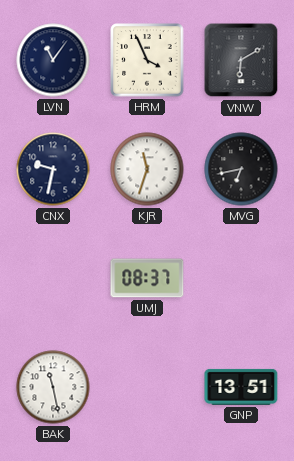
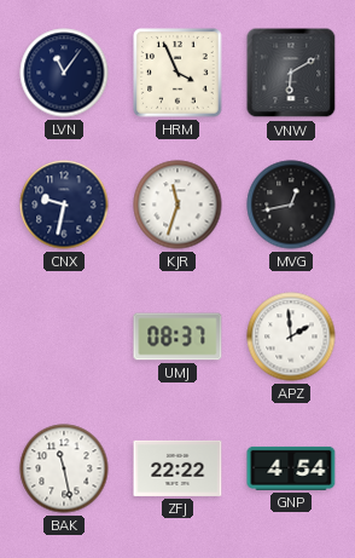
MVG: 6:43 -> 12:43 (291, 205)
APZ: none -> 1:59 (291, 336)
ZFJ: none -> 22:22 (177, 468)
GNP: 13:51 -> 4:54 (291, 468)
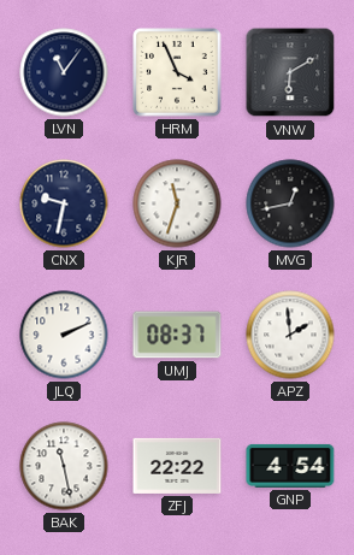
JLQ: none -> 2:11 (64, 335)
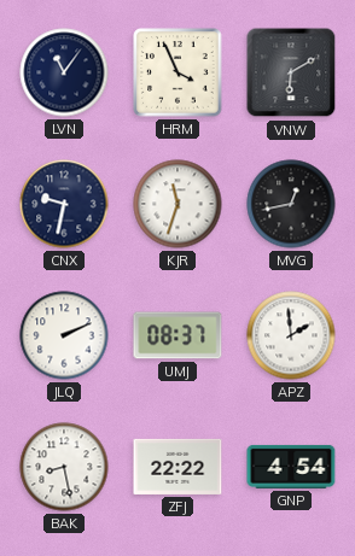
BAK: 11:28 -> 8:28 (64, 467)
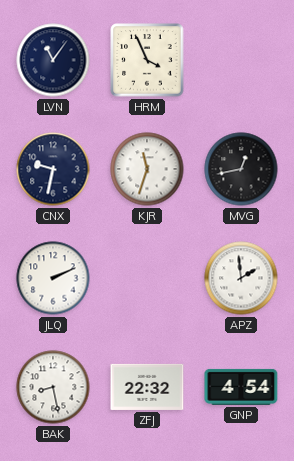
VNW: 6:10 -> none (291, 72)
UMJ: 08:37 -> none (177, 335)
ZFJ: 22:22 -> 22:32 (147, 387)
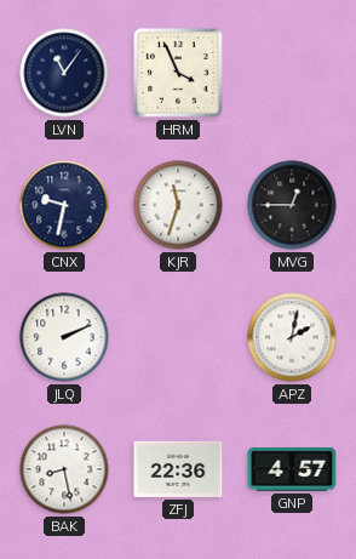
MVG: 12:43 -> 12:45 (292, 205)
APZ: 1:59 -> 2:02 (292, 337)
ZFJ: 22:32 -> 22:36 (178, 469)
GNP: 4:54 -> 4:57 (292, 469)
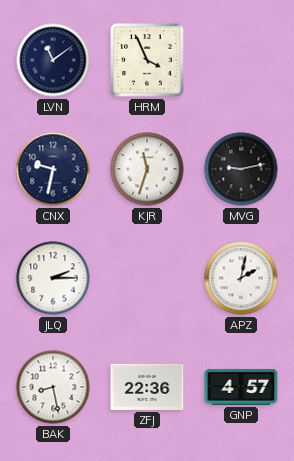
LVN: 11:06 -> 11:09 (53, 60)
MVG: 12:45 -> 9:13 (241, 169)
JLQ: 2:11 -> 2:15 (53, 278)
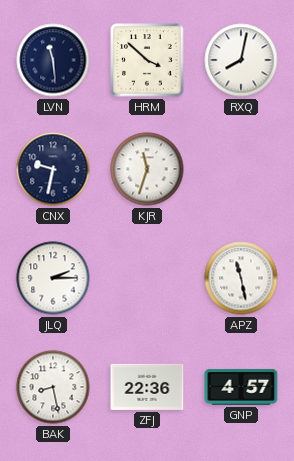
LVN: 11:09 -> 11:29 (53, 60)
HRM: 3:56 -> 3:52 (147, 60)
RXQ: none -> 8:02 (241, 60)
MVG: 9:13 -> none (241, 169)
APZ: 2:02 -> 11:28 (241, 278)
